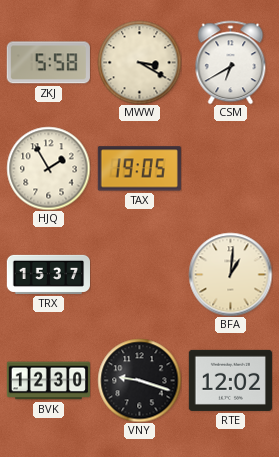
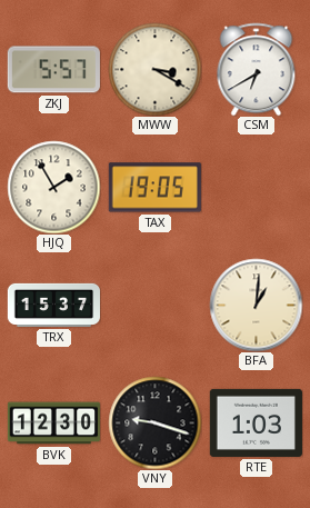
ZKJ: 5:58 -> 5:57 (53, 70)
RTE: 12:02 -> 1:03 (256, 422)
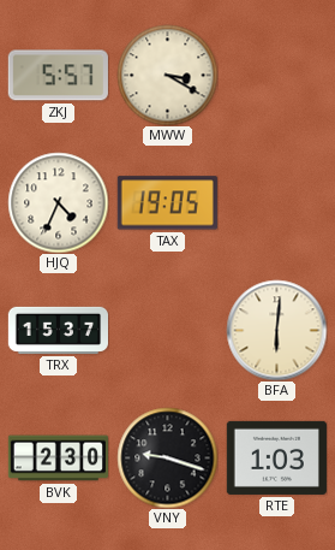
CSM: 6:40 -> none (257, 69)
HJQ: 1:55 -> 4:34 (58, 202)
BFA: 1:01 -> 6:01 (276, 330)
BVK: 12:30 -> 2:30 (58, 459)
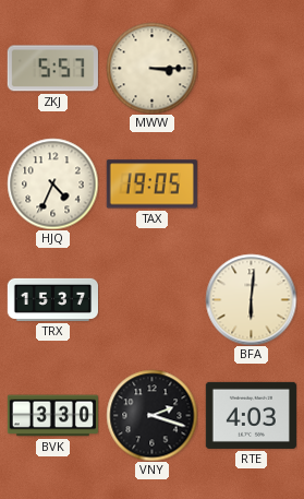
MWW: 3:20 -> 3:15 (151, 68)
BVK: 2:30 -> 3:30 (52, 416)
VNY: 9:18 -> 2:18 (151, 415)
RTE: 1:03 -> 4:03 (251, 415)
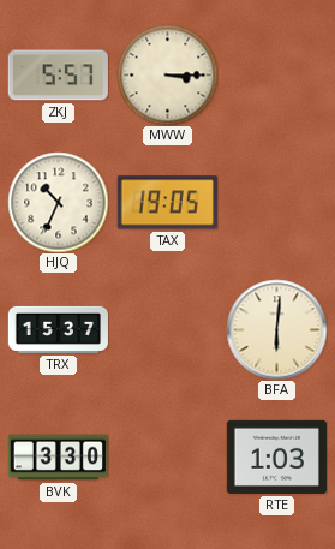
HJQ: 4:34 -> 10:34 (58, 202)
VNY: 2:18 -> none (151, 415)
RTE: 4:03 -> 1:03 (276, 456)
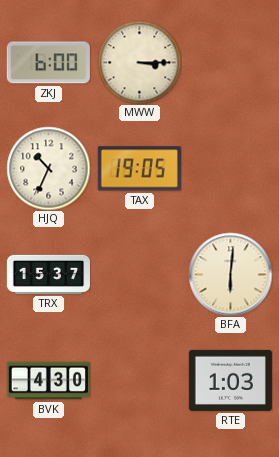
ZKJ: 5:57 -> 6:00 (48, 63)
BVK: 3:30 -> 4:30 (48, 381)
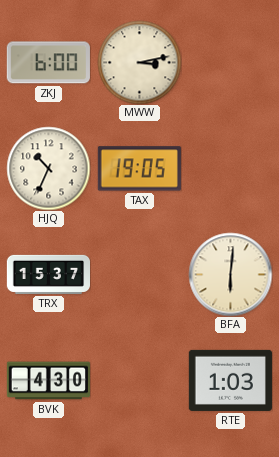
MWW: 3:15 -> 3:13 (139, 62)
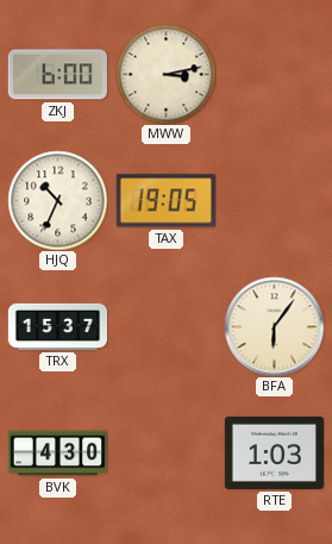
BFA: 6:01 -> 6:06 (274, 326)
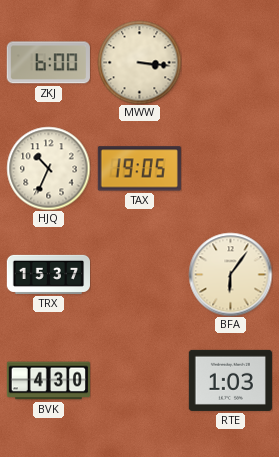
MWW: 3:13 -> 3:16 (139, 62)
